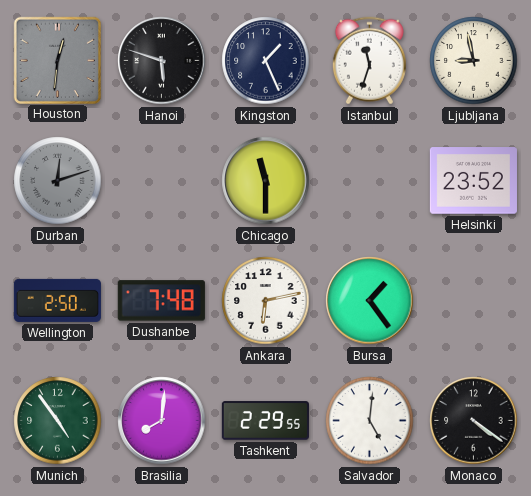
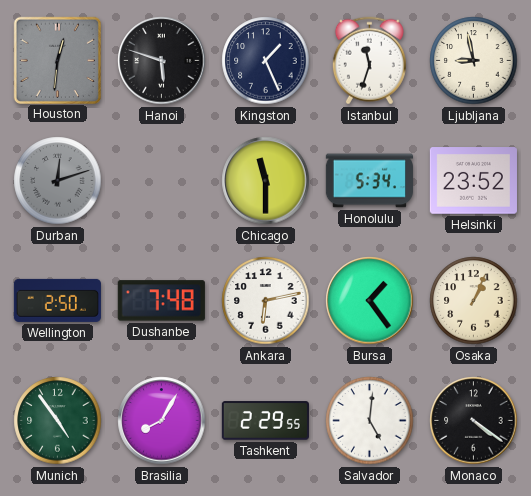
Honolulu: none -> 5:34 (369, 181)
Osaka: none -> 1:04 (474, 301)
Brasilia: 8:01 -> 8:05 (162, 421)
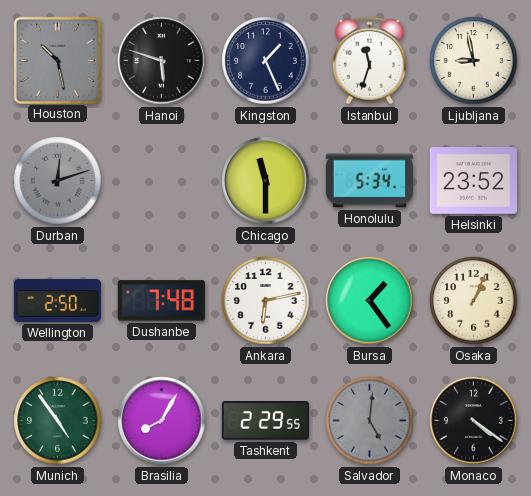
Houston: 12:31 -> 10:28 (57, 60)
Salvador dial: white -> grey (370, 421)
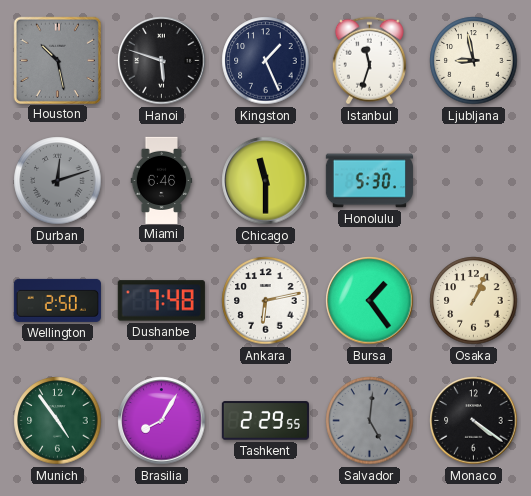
Miami: none -> 6:46 (162, 180)
Honolulu: 5:34 -> 5:30 (369, 181)
Helsinki: 23:52 -> none (473, 181)
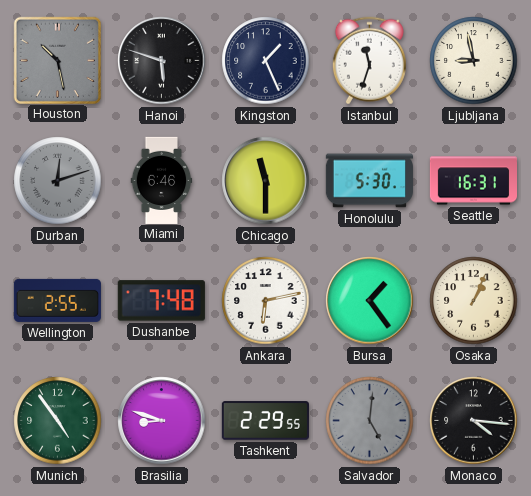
Seattle: none -> 16:31 (473, 181)
Wellington: 2:50 -> 2:55 (57, 300)
Brasilia: 8:05 -> 8:48 (162, 421)
Monaco: 4:21 -> 4:16 (474, 421)
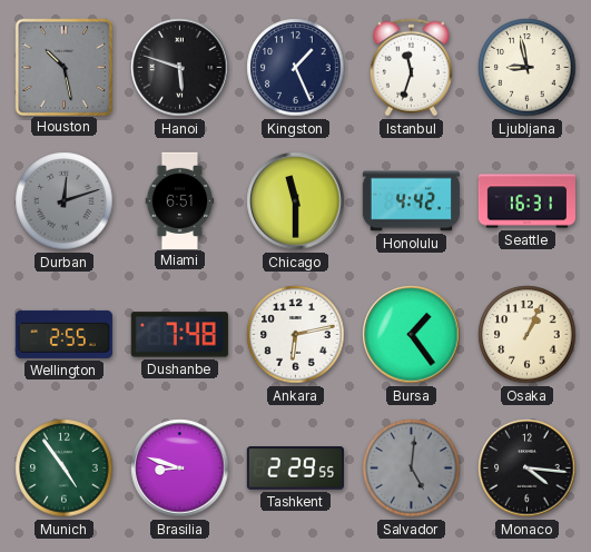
Miami: 6:46 -> 6:51 (180, 200)
Honolulu: 5:30 -> 4:42 (411, 201)
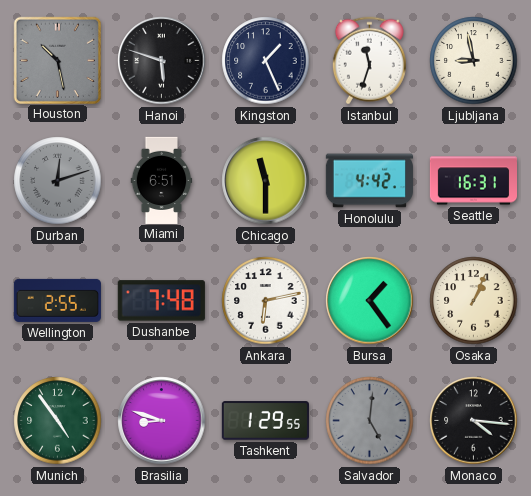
Tashkent: 2:29 -> 1:29 (265, 421)
